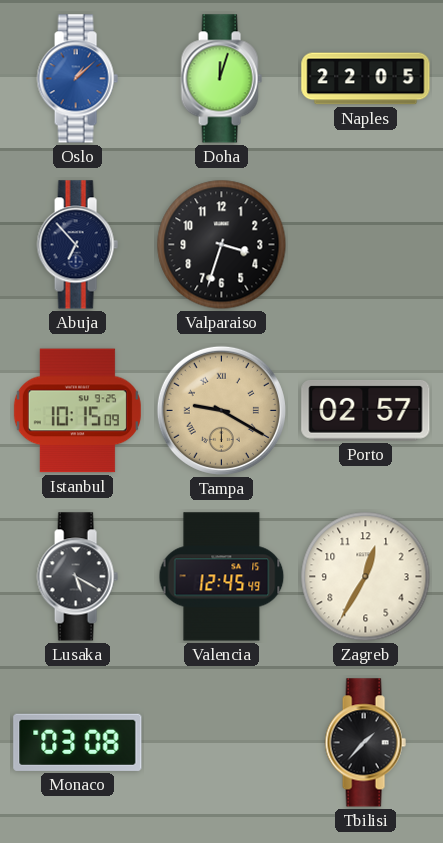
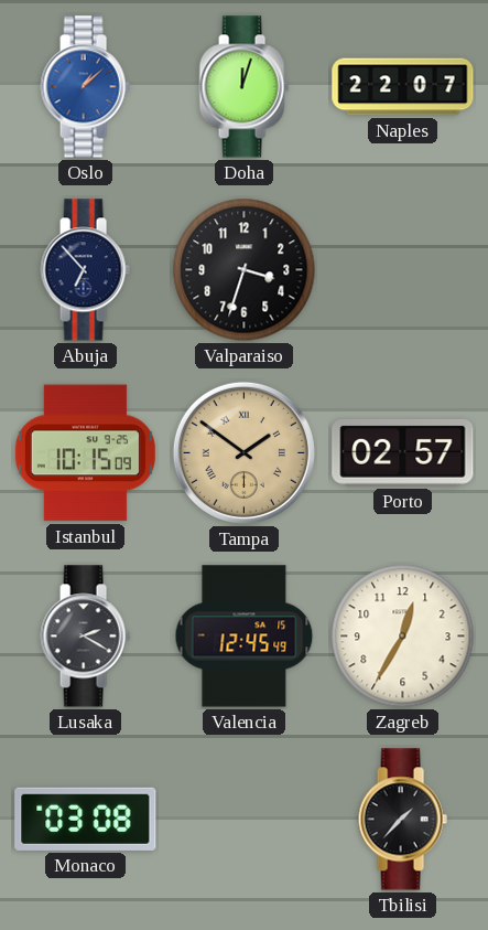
Naples: 22:05 -> 22:07 (403, 87)
Tampa: 9:20 -> 1:51 (243, 452)
Lusaka: 5:20 -> 2:20 (85, 637)
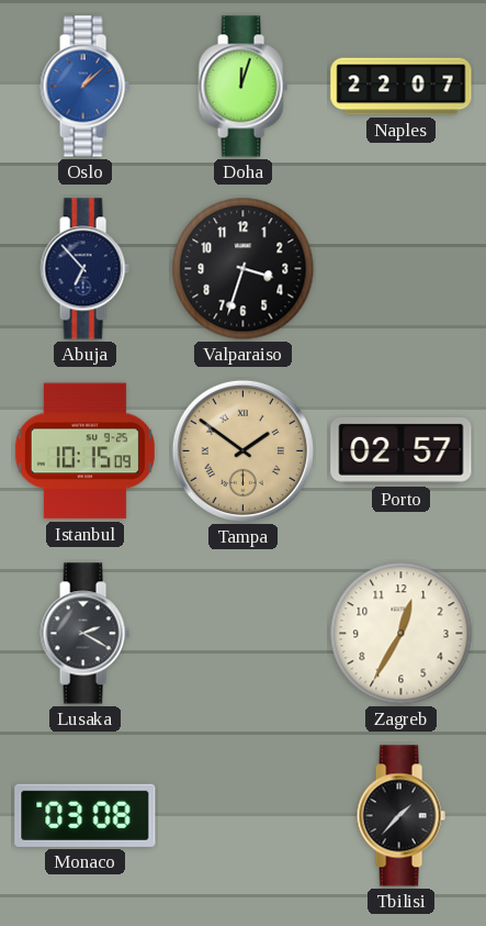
Valencia: 12:45 -> none (245, 637)
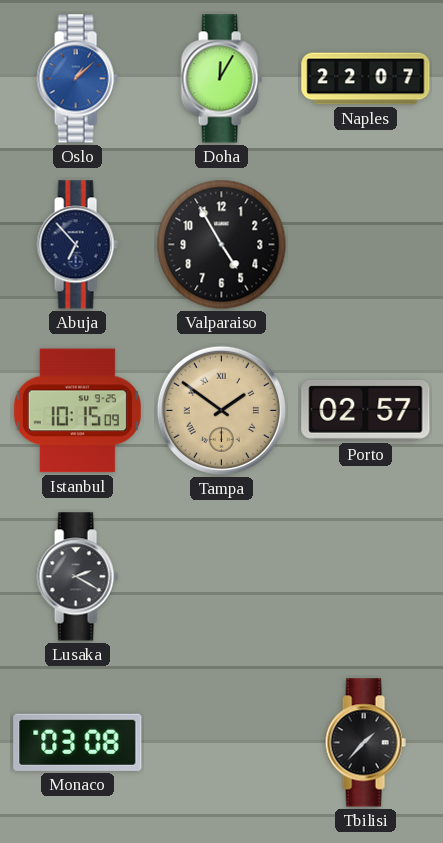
Doha: 12:03 -> 12:05 (221, 79)
Valparaiso: 3:33 -> 4:55 (222, 245)
Zagreb: 12:35 -> none (402, 634)
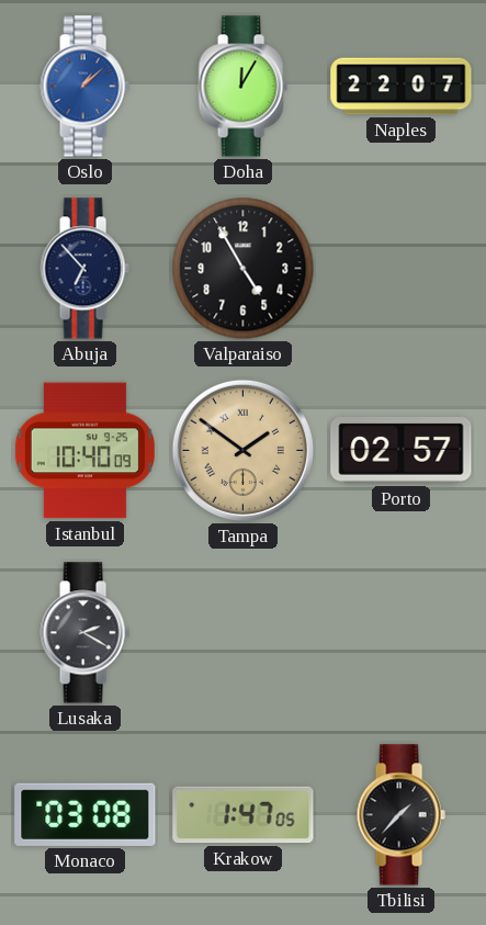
Istanbul: 10:15 -> 10:40 (84, 451)
Krakow: none -> 1:47 (244, 815)
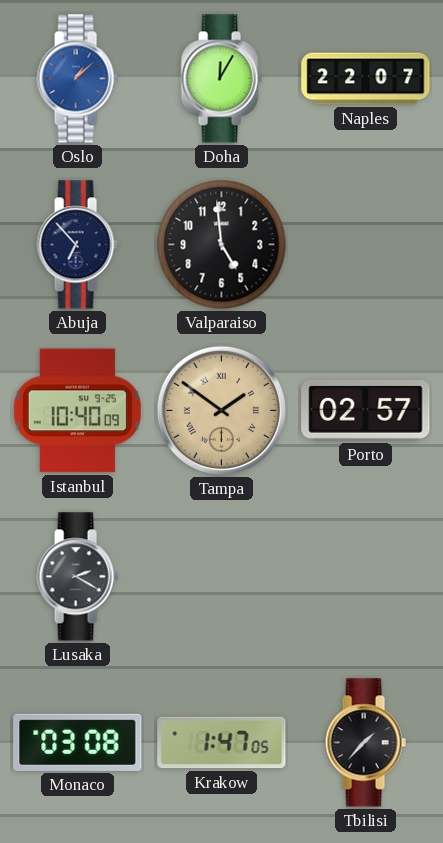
Valparaiso: 4:55 -> 4:59 (222, 245)
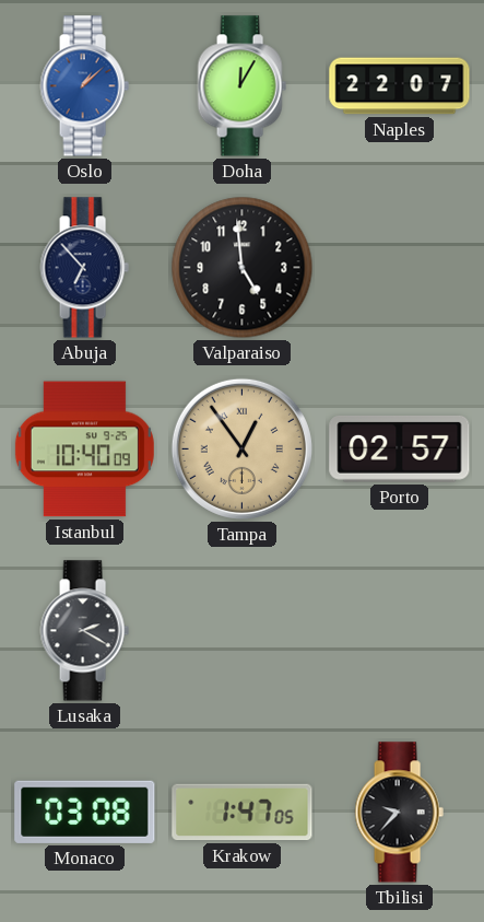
Tampa: 1:51 -> 12:54 (241, 448)
Tbilisi: 1:37 -> 9:37 (399, 813)
